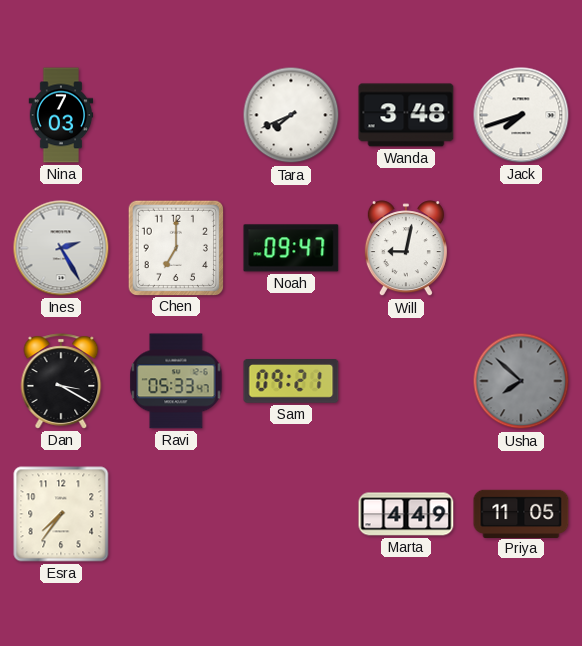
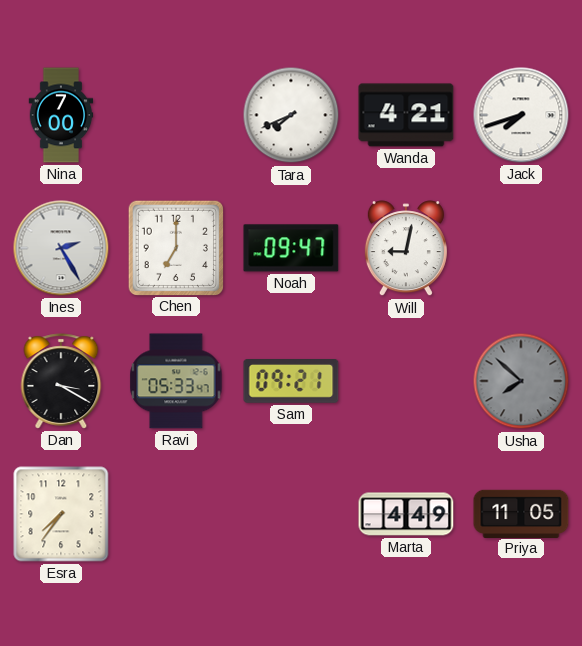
Nina: 7:03 -> 7:00 (61, 115)
Wanda: 3:48 -> 4:21 (406, 115)
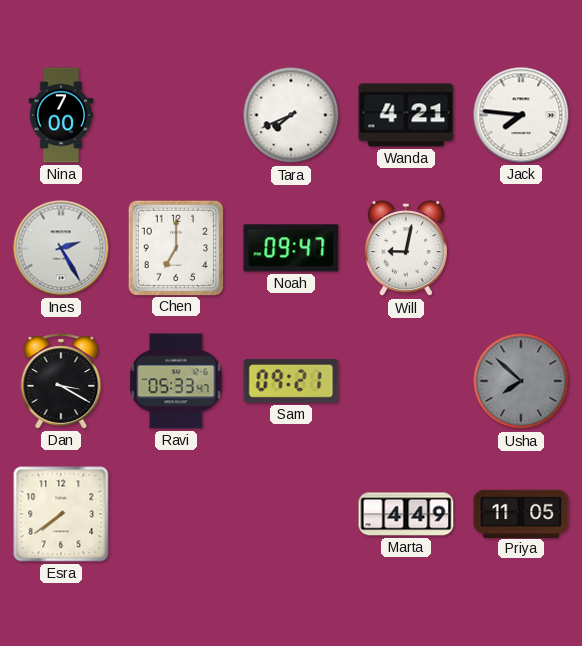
Jack: 7:42 -> 7:46 (521, 115)
Esra: 7:36 -> 7:39 (61, 514)
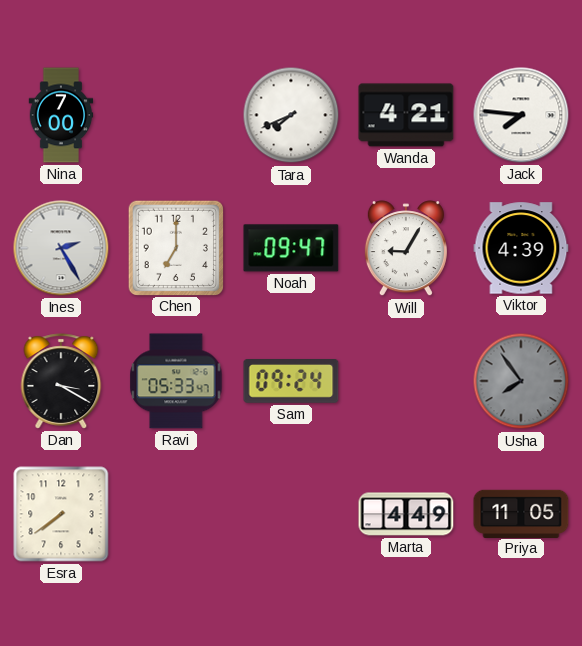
Will: 9:02 -> 9:05 (406, 249)
Viktor: none -> 4:39 (521, 248)
Sam: 09:21 -> 09:24 (291, 382)
Usha: 7:52 -> 7:54 (521, 381)
